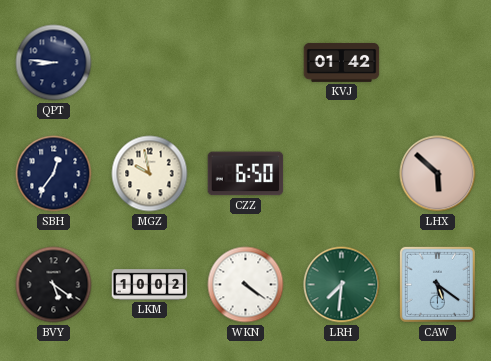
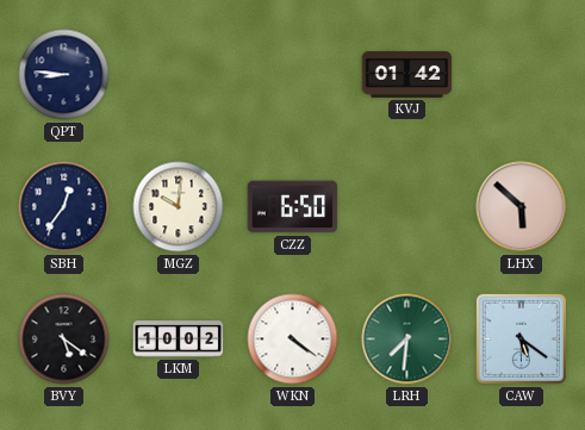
MGZ: 9:58 -> 10:01 (179, 207)
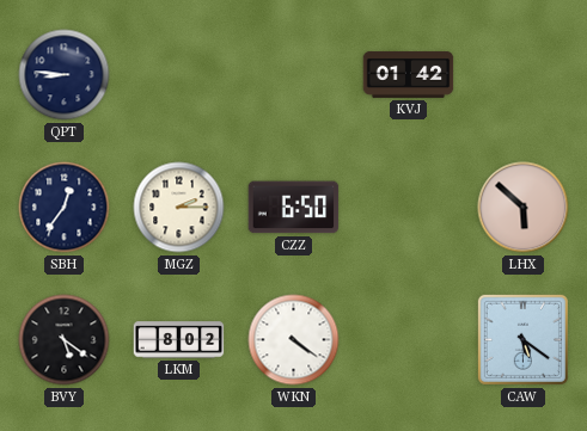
MGZ: 10:01 -> 2:15 (179, 208)
LKM: 10:02 -> 8:02 (179, 340)
LRH: 7:31 -> none (407, 339)
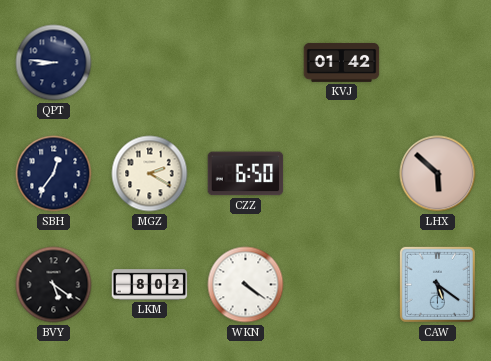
MGZ: 2:15 -> 2:20 (150, 174)
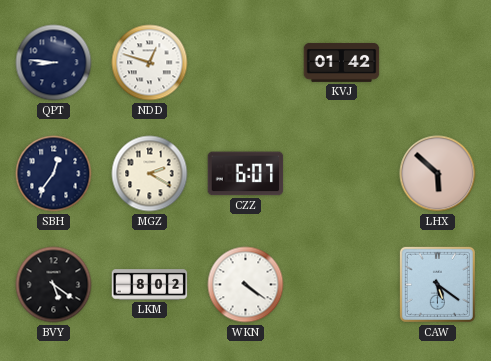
NDD: none -> 12:48 (150, 63)
CZZ: 6:50 -> 6:07 (246, 174)
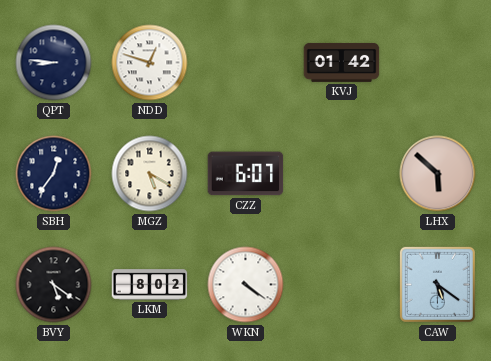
MGZ: 2:20 -> 5:20 (150, 174)
